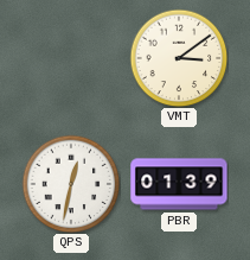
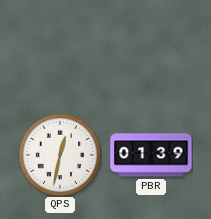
VMT: 3:09 -> none (179, 58)
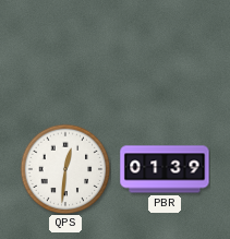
QPS: 12:32 -> 12:31 (65, 169)
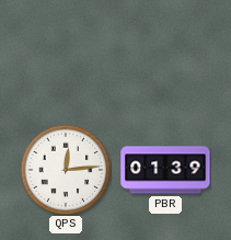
QPS: 12:31 -> 12:14 (66, 170)
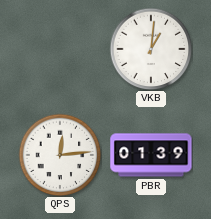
VKB: none -> 1:01 (151, 49)
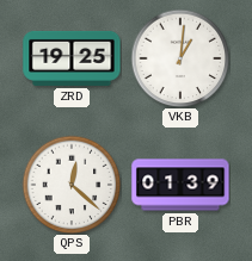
ZRD: none -> 19:25 (72, 58)
QPS: 12:14 -> 12:22 (72, 185)
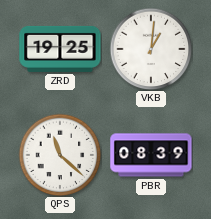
QPS: 12:22 -> 11:22 (60, 155)
PBR: 01:39 -> 08:39 (151, 155)
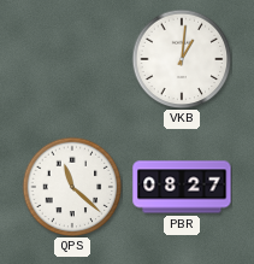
ZRD: 19:25 -> none (60, 49)
PBR: 08:39 -> 08:27 (182, 187)
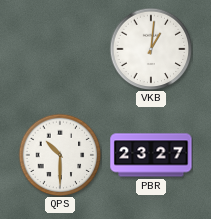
QPS: 11:22 -> 10:30 (60, 155)
PBR: 08:27 -> 23:27 (151, 155)
